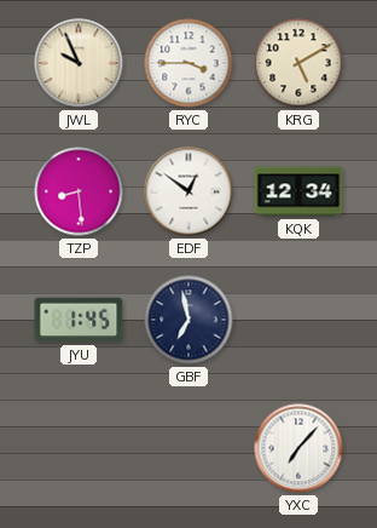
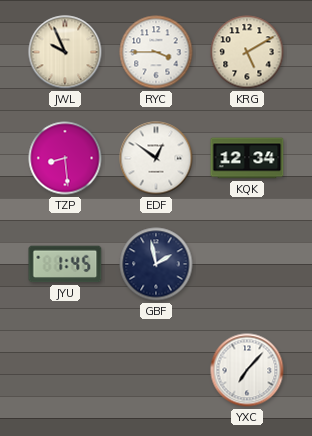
GBF: 6:58 -> 1:58 (156, 264)
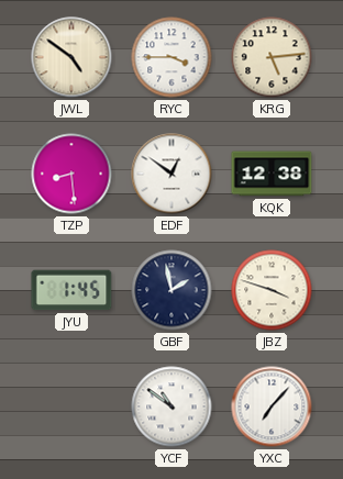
JWL: 9:56 -> 4:51 (71, 57)
KRG: 5:10 -> 5:14 (272, 57)
KQK: 12:34 -> 12:38 (272, 174)
JBZ: none -> 3:48 (272, 290)
YCF: none -> 10:51 (171, 406)
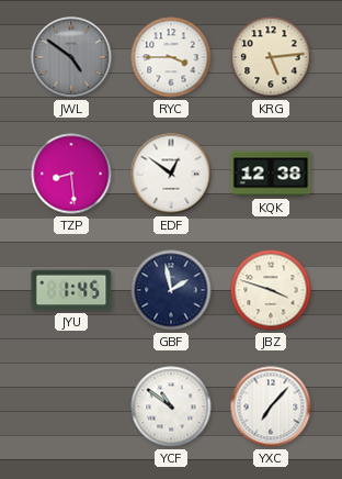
JWL dial: cream -> grey (71, 57)
